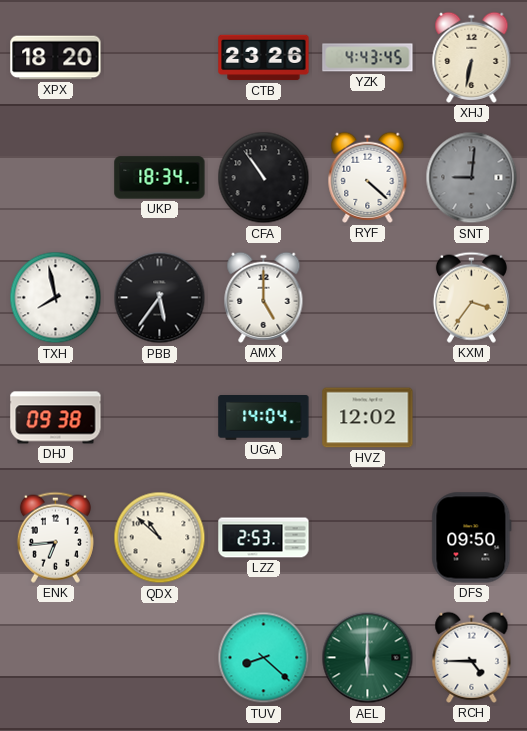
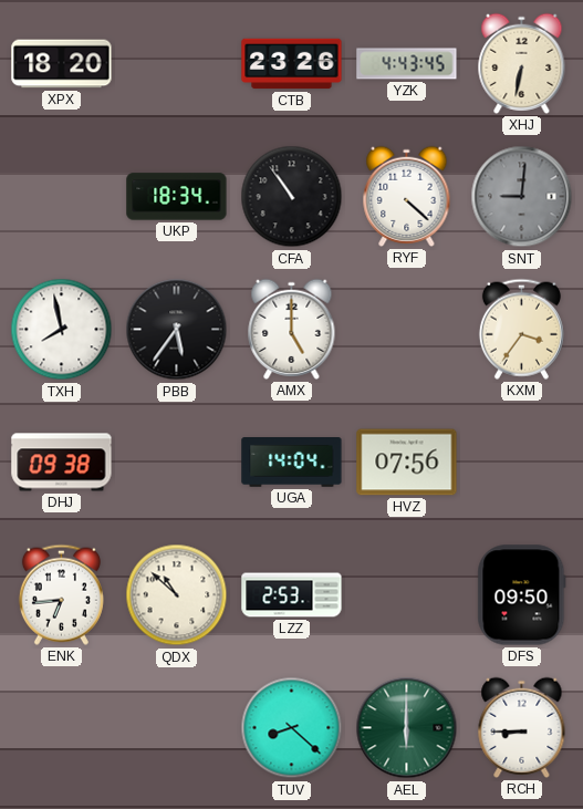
HVZ: 12:02 -> 07:56 (407, 463)
RCH: 4:45 -> 8:45 (522, 727)
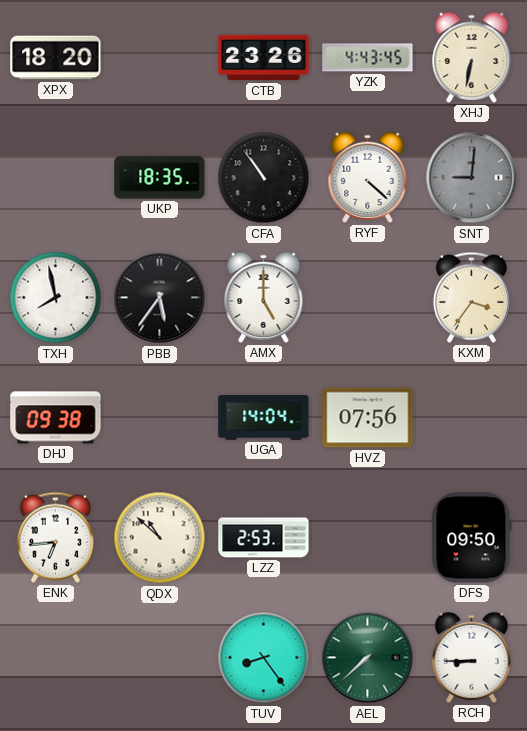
UKP: 18:34 -> 18:35 (160, 178)
TUV: 8:22 -> 8:24 (264, 658)
AEL: 6:00 -> 7:38 (368, 658)
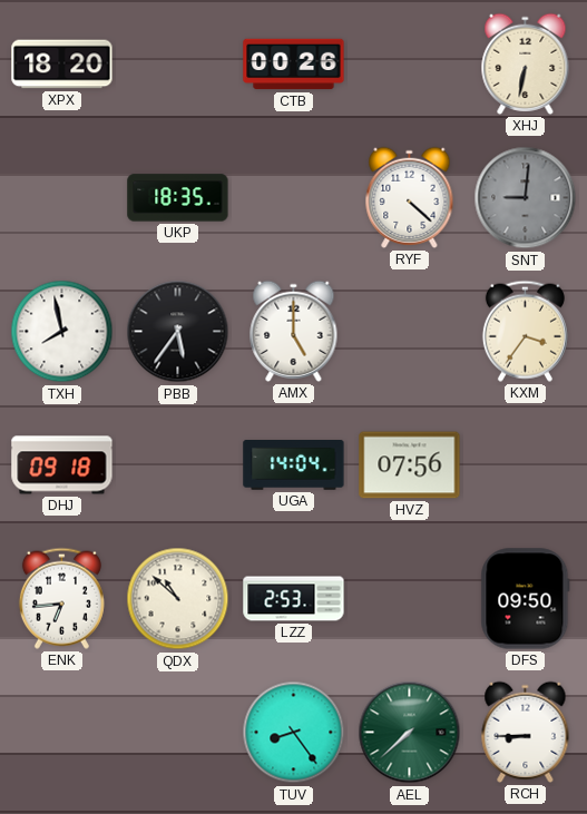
CTB: 23:26 -> 00:26 (294, 65)
YZK: 4:43 -> none (368, 58)
CFA: 10:54 -> none (264, 178)
DHJ: 09:38 -> 09:18 (62, 465)
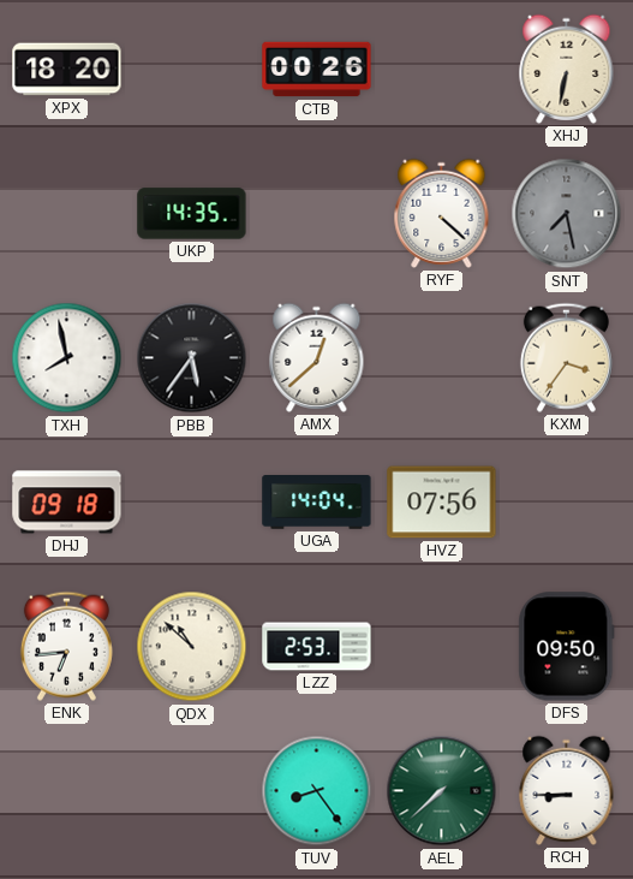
UKP: 18:35 -> 14:35 (192, 214)
SNT: 9:01 -> 7:28 (567, 214)
AMX: 5:00 -> 12:38 (317, 357)
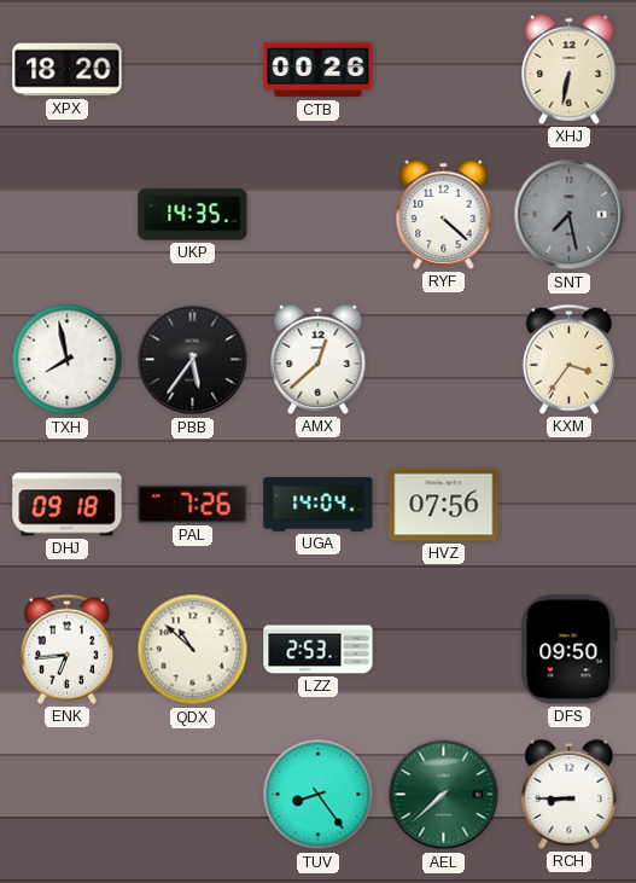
PAL: none -> 7:26 (193, 504)
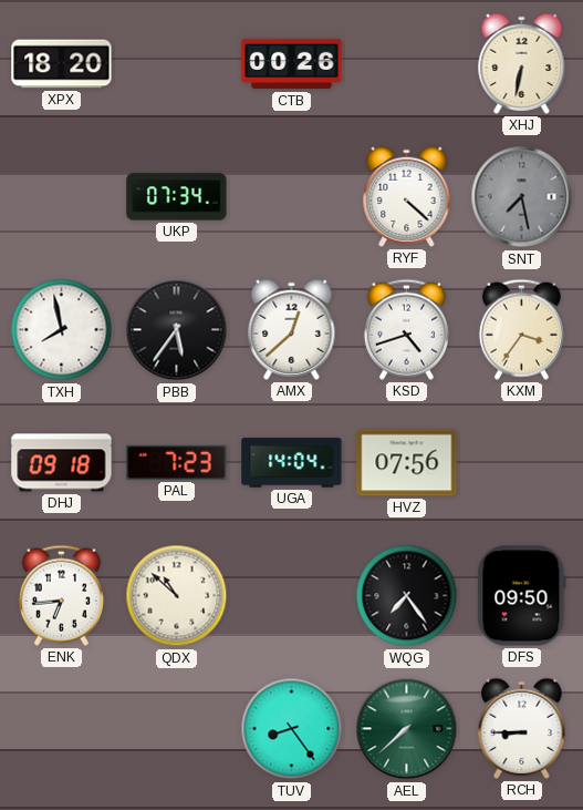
UKP: 14:35 -> 07:34 (177, 197)
KSD: none -> 4:42 (406, 329)
PAL: 7:26 -> 7:23 (177, 462)
LZZ: 2:53 -> none (319, 650)
WQG: none -> 7:24 (407, 596)
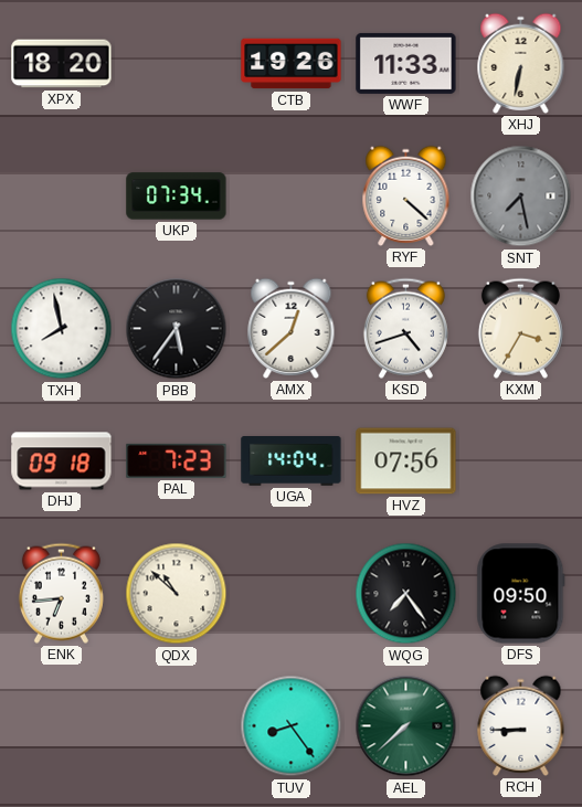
CTB: 00:26 -> 19:26 (292, 64)
WWF: none -> 11:33 (406, 63)
KXM: 3:36 -> 3:35 (520, 328)
